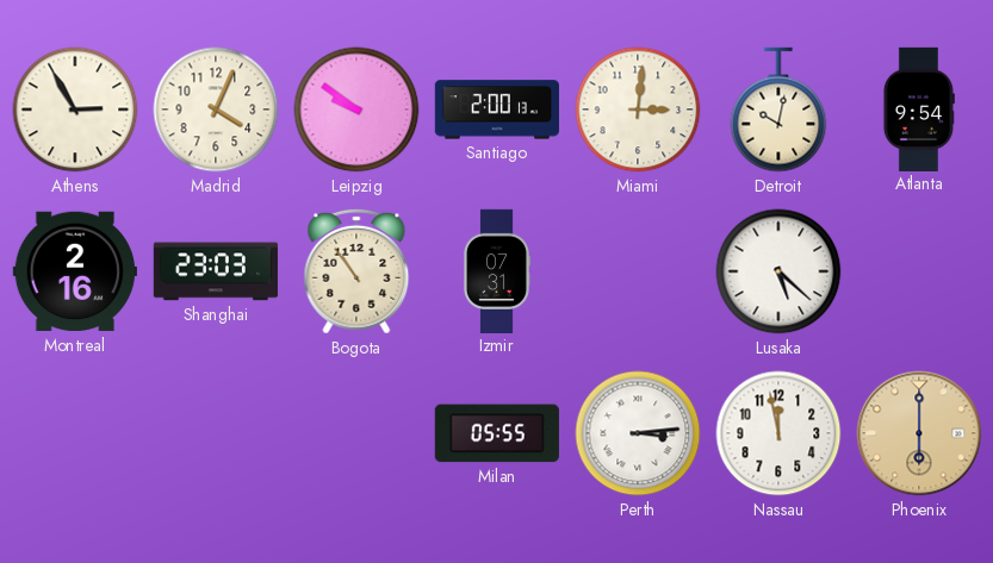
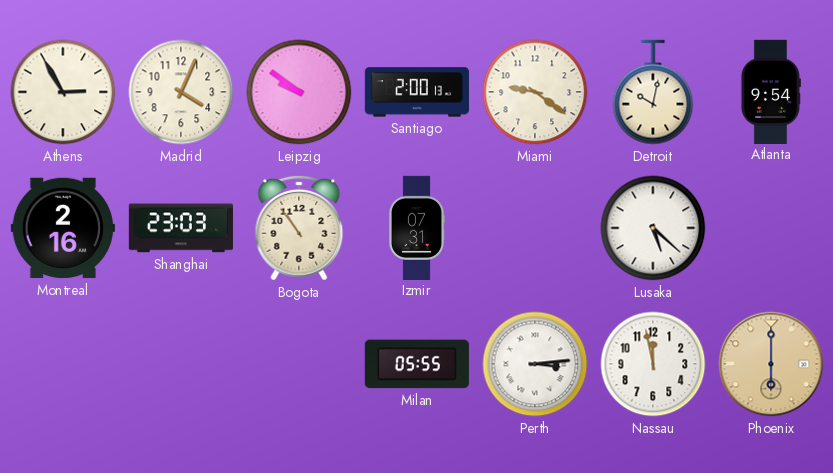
Miami: 3:01 -> 9:21 (535, 92)
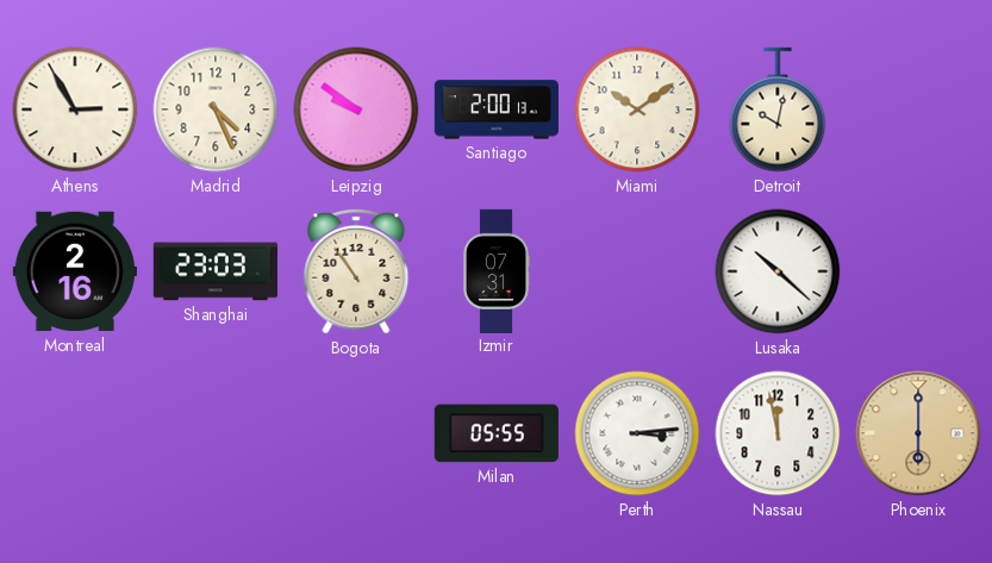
Madrid: 4:04 -> 4:26 (216, 110)
Miami: 9:21 -> 10:09 (637, 110)
Atlanta: 9:54 -> none (770, 91)
Lusaka: 5:22 -> 10:22 (778, 271)
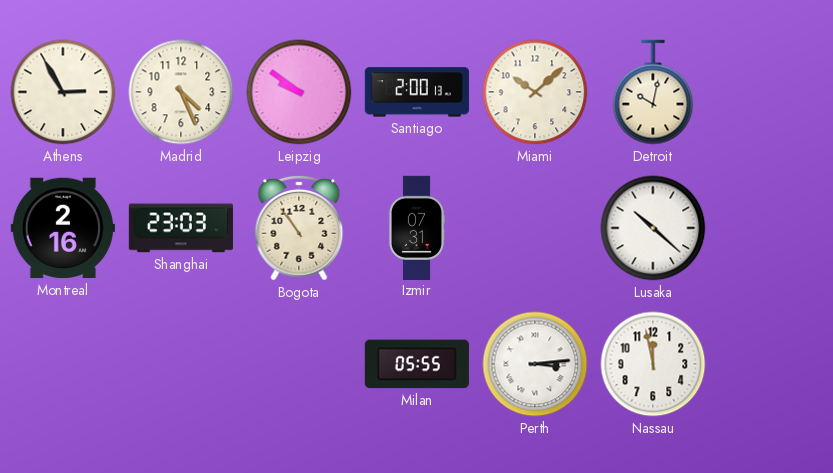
Miami: 10:09 -> 10:08 (535, 92)
Phoenix: 6:00 -> none (918, 433)
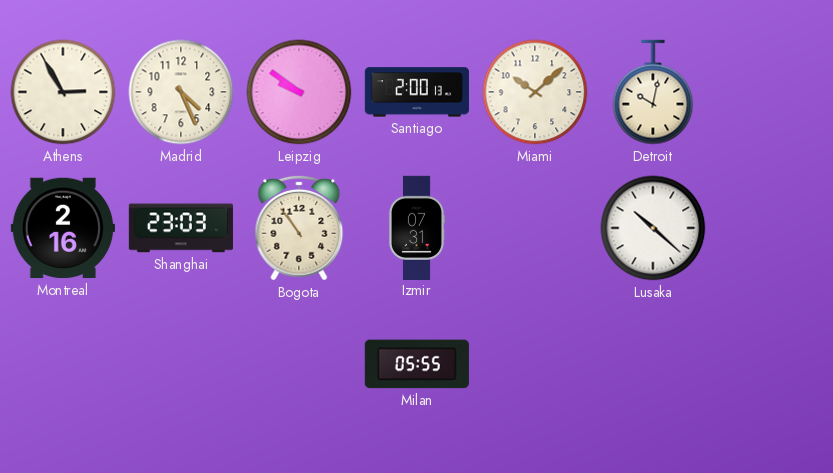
Perth: 3:14 -> none (535, 364)
Nassau: 11:58 -> none (653, 364)
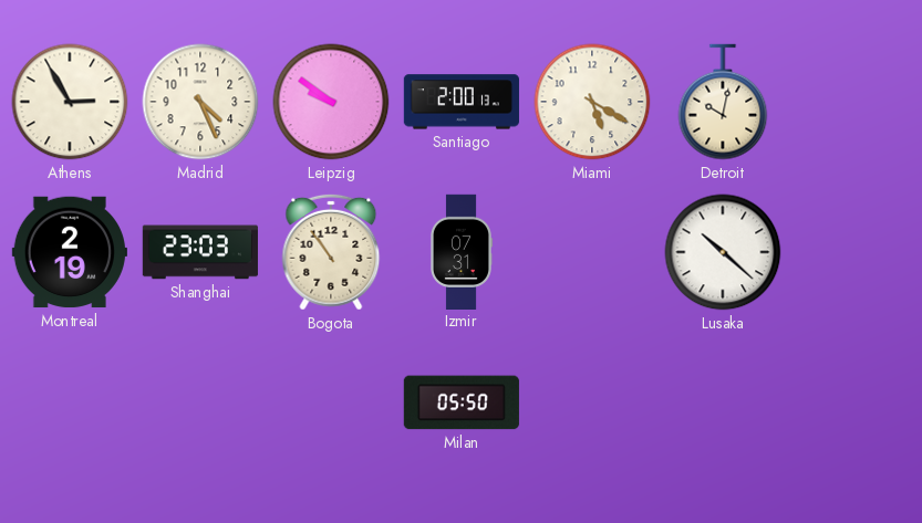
Miami: 10:08 -> 5:20 (592, 102)
Montreal: 2:16 -> 2:19 (70, 252)
Milan: 05:55 -> 05:50 (462, 402)
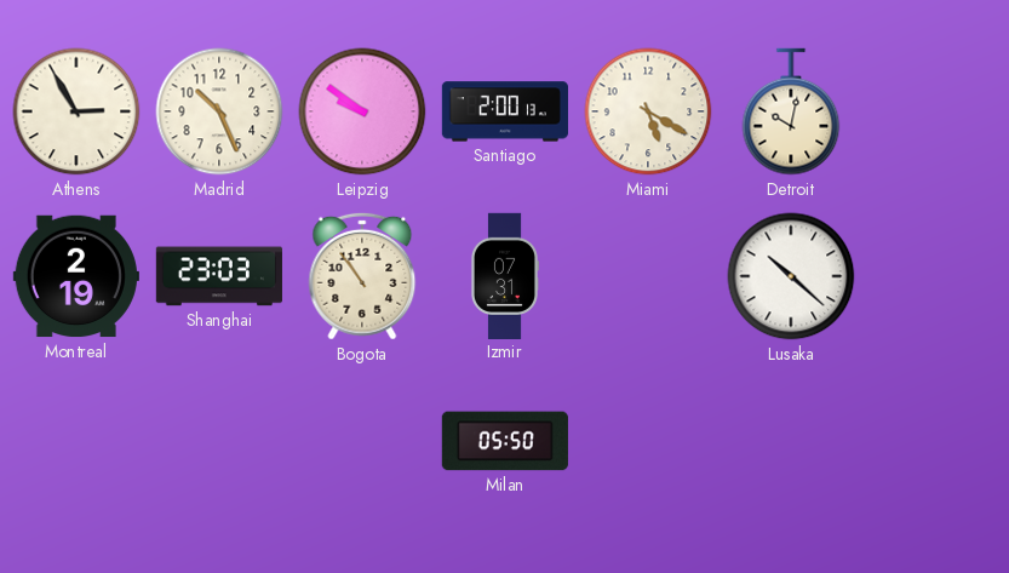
Madrid: 4:26 -> 10:26 (219, 111)
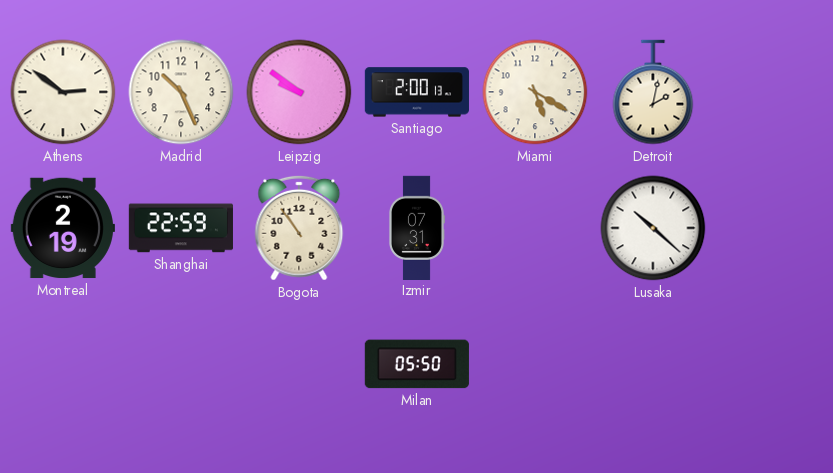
Athens: 2:55 -> 2:51 (63, 92)
Detroit: 10:02 -> 2:02 (653, 92)
Shanghai: 23:03 -> 22:59 (181, 228)
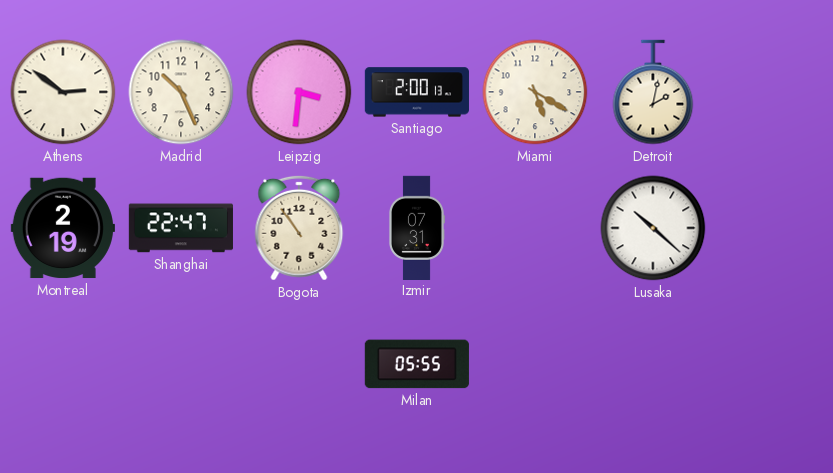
Leipzig: 9:51 -> 3:31 (299, 92)
Shanghai: 22:59 -> 22:47 (181, 228)
Milan: 05:50 -> 05:55 (417, 364)
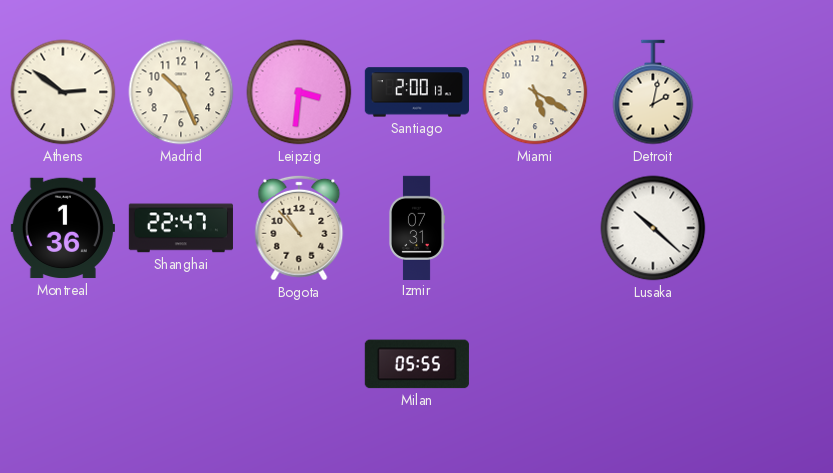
Montreal: 2:19 -> 1:36 (63, 228)
Bogota: 10:54 -> 10:53 (299, 228)
